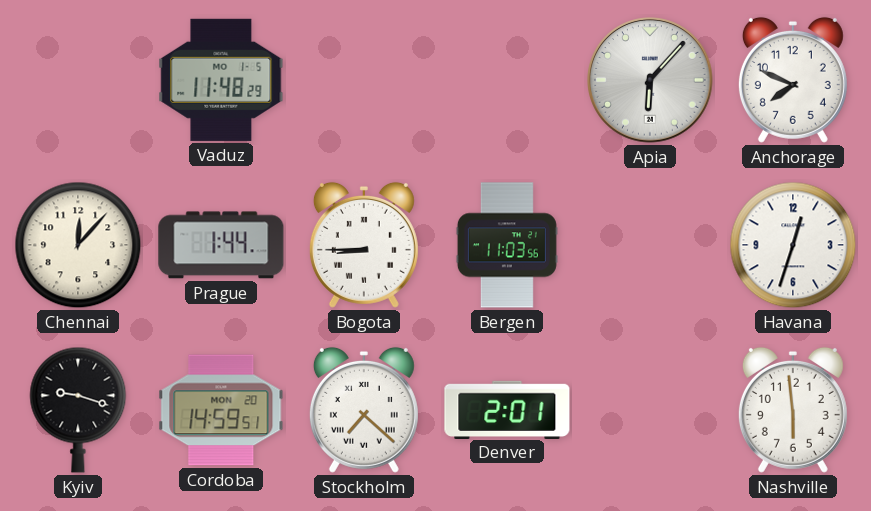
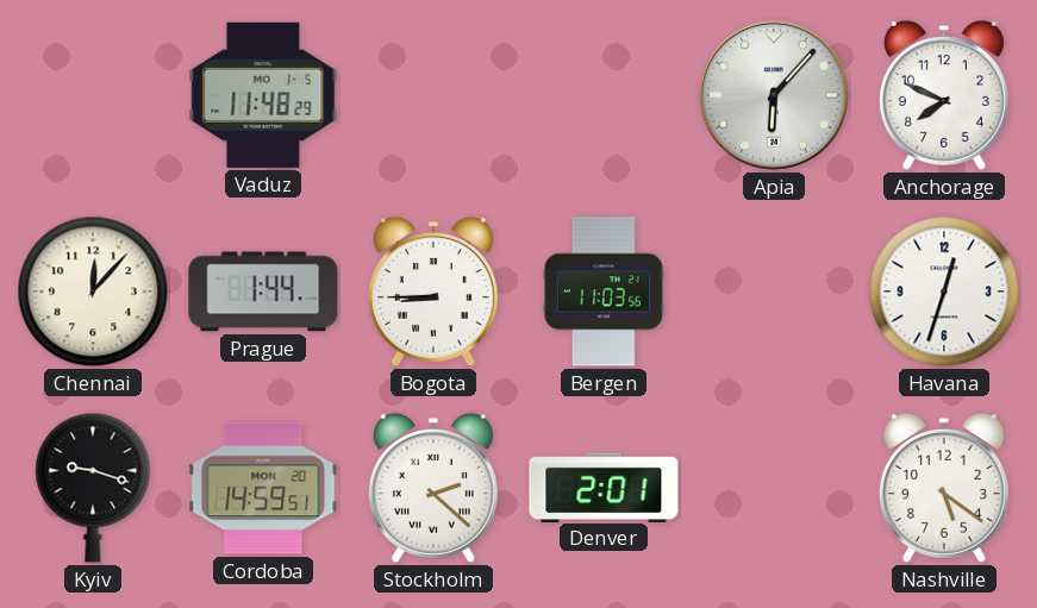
Stockholm: 7:22 -> 2:22 (433, 488)
Nashville: 5:59 -> 5:21 (944, 488)
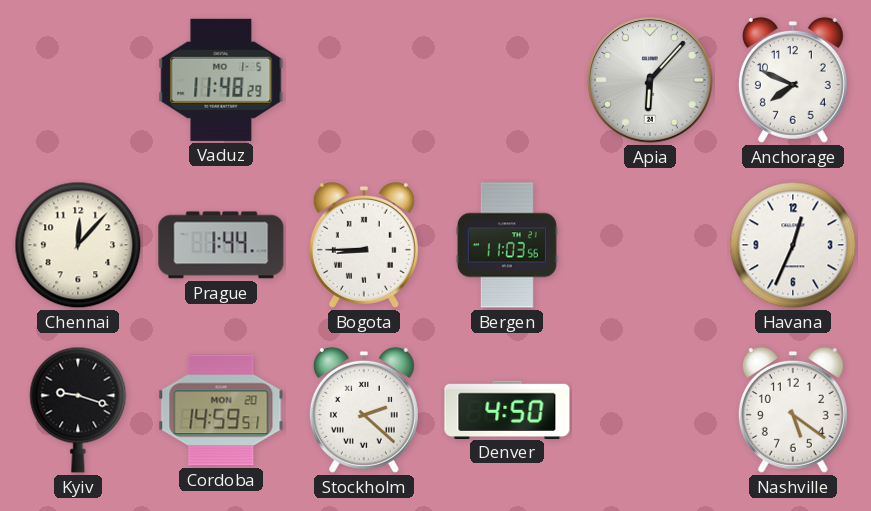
Havana: 12:33 -> 12:34 (793, 245)
Denver: 2:01 -> 4:50 (507, 409)
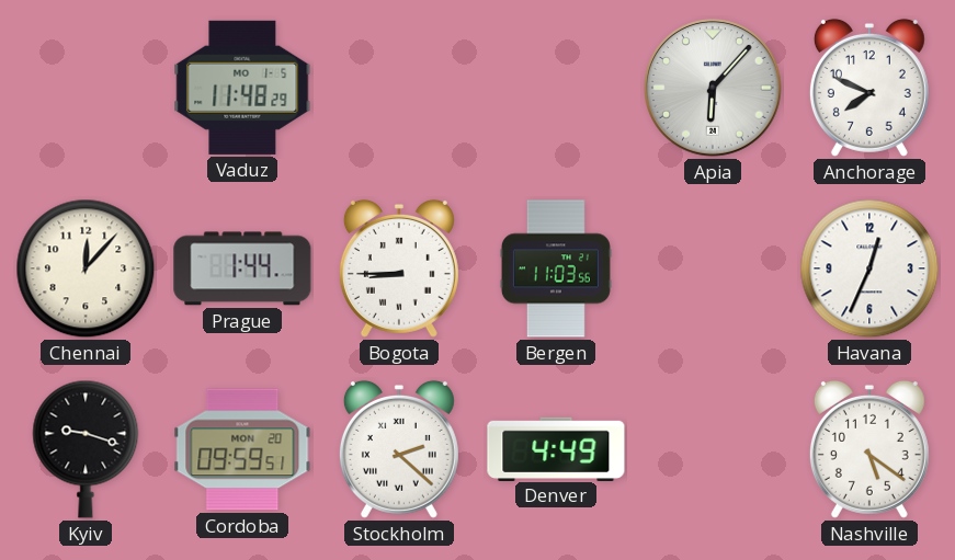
Cordoba: 14:59 -> 09:59 (242, 449)
Denver: 4:50 -> 4:49 (556, 448)
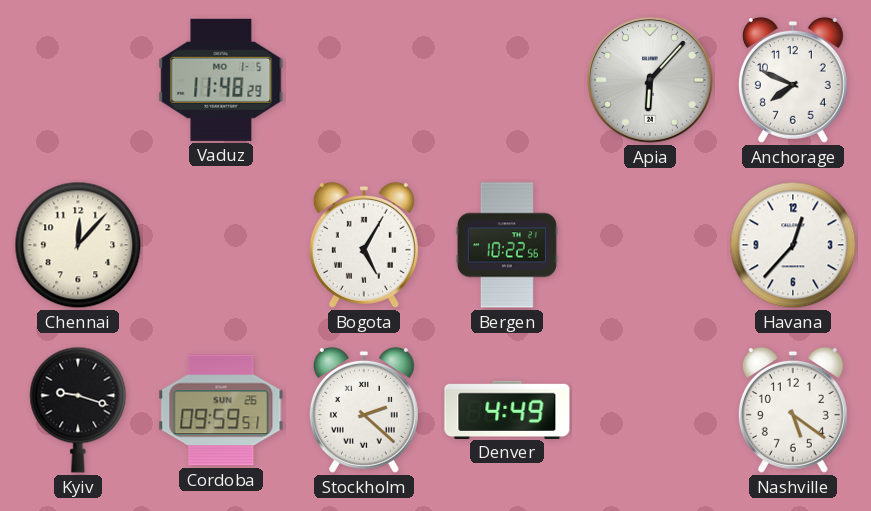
Prague: 1:44 -> none (242, 268)
Bogota: 8:45 -> 5:05 (364, 245)
Bergen: 11:03 -> 10:22 (507, 245)
Havana: 12:34 -> 12:37 (793, 245)
Cordoba date: MON 20 -> SUN 26 (221, 410)
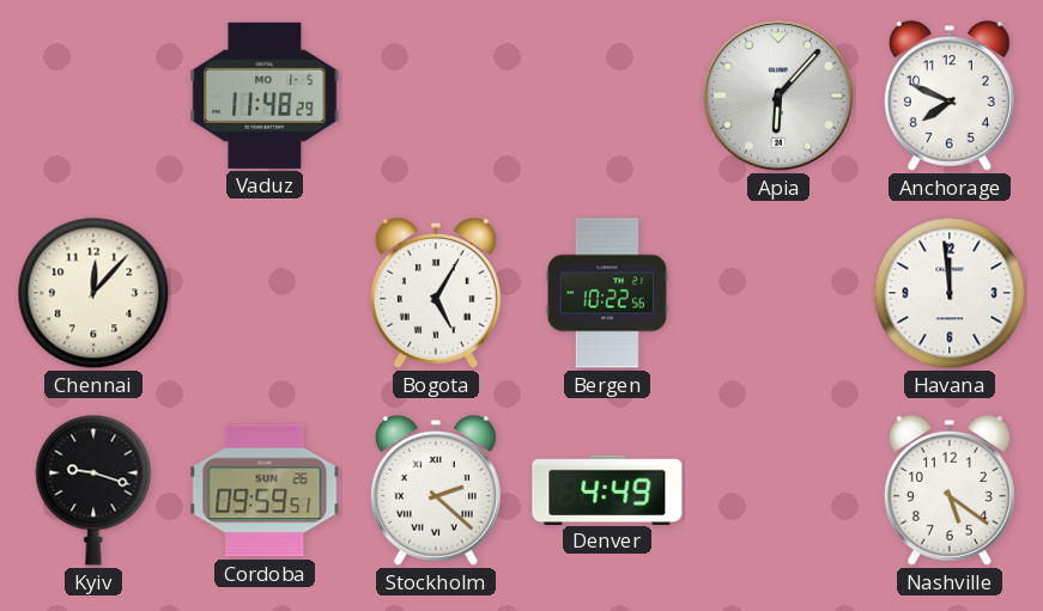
Havana: 12:37 -> 11:59 (950, 293)
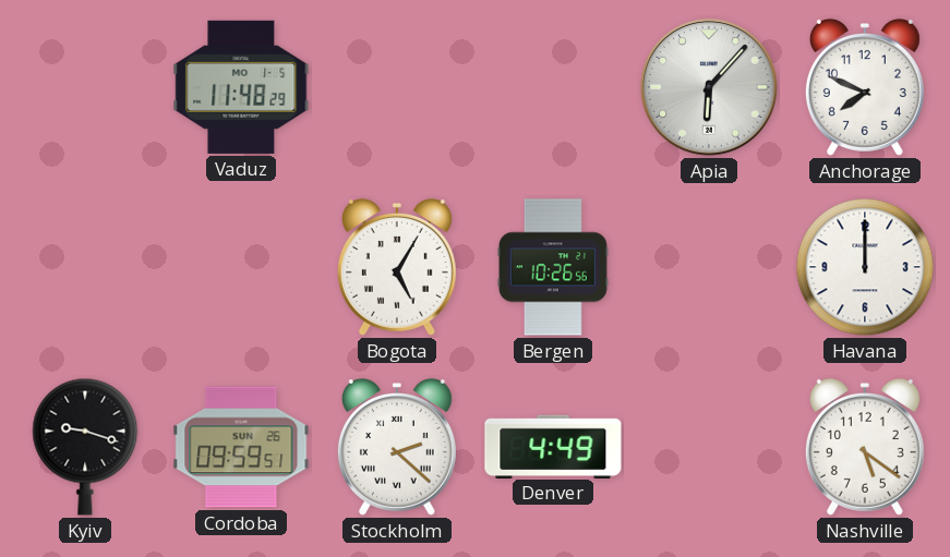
Chennai: 12:07 -> none (93, 293)
Bergen: 10:22 -> 10:26 (553, 267)
Havana: 11:59 -> 12:00 (865, 267)
